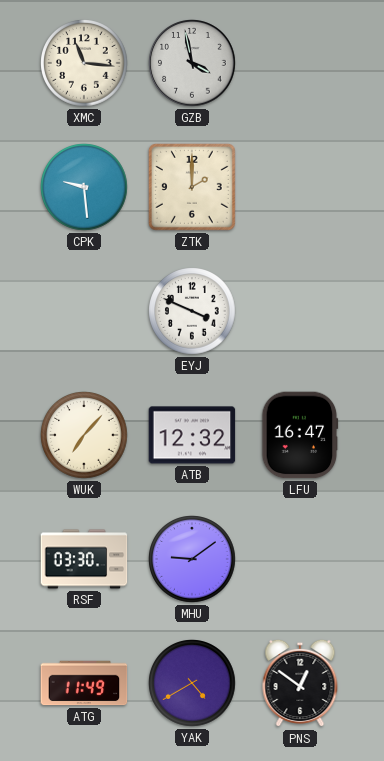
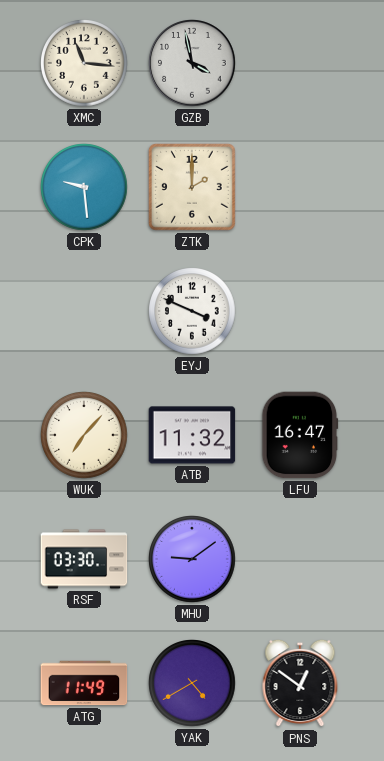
ATB: 12:32 -> 11:32 (192, 435)
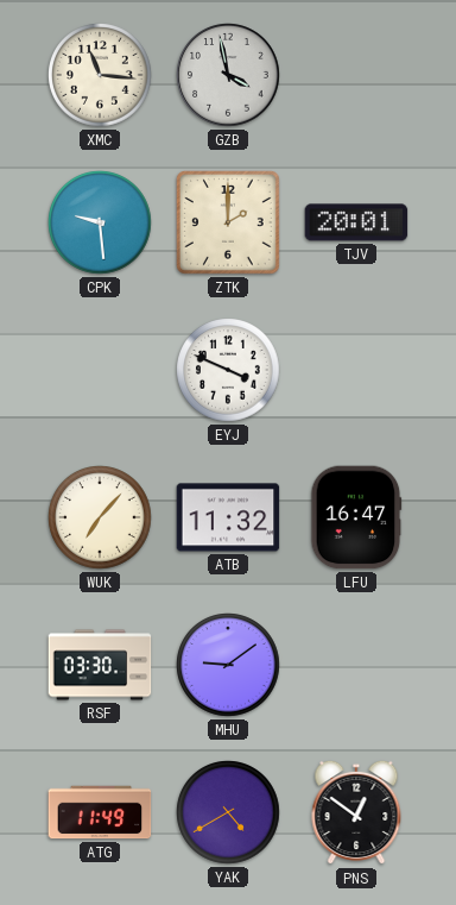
TJV: none -> 20:01 (356, 222)
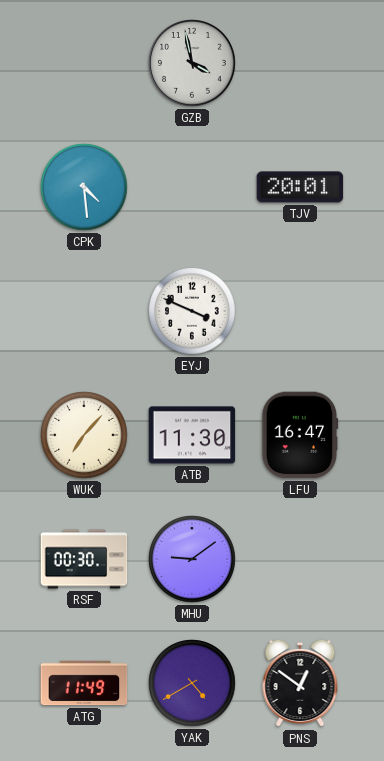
XMC: 11:16 -> none (100, 75)
CPK: 9:29 -> 4:29 (84, 187)
ZTK: 2:00 -> none (228, 222)
ATB: 11:32 -> 11:30 (192, 435)
RSF: 03:30 -> 00:30 (84, 559)
